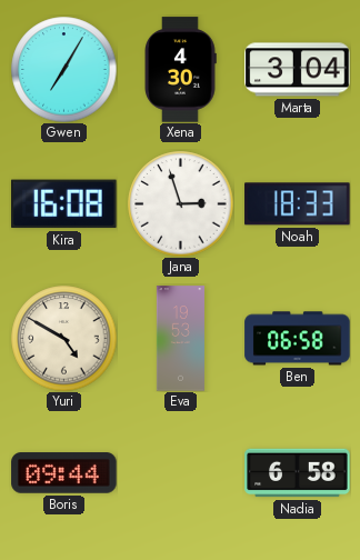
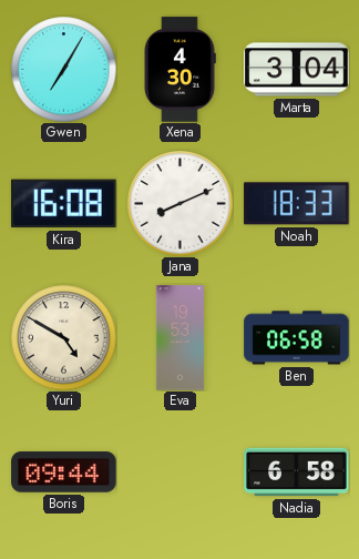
Jana: 2:57 -> 8:11 (179, 203)
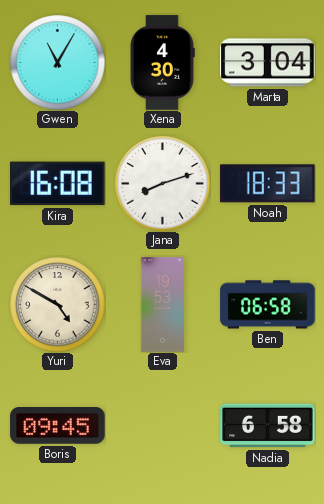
Gwen: 7:05 -> 11:05 (57, 62)
Jana: 8:11 -> 8:12 (162, 183)
Boris: 09:44 -> 09:45 (58, 426)
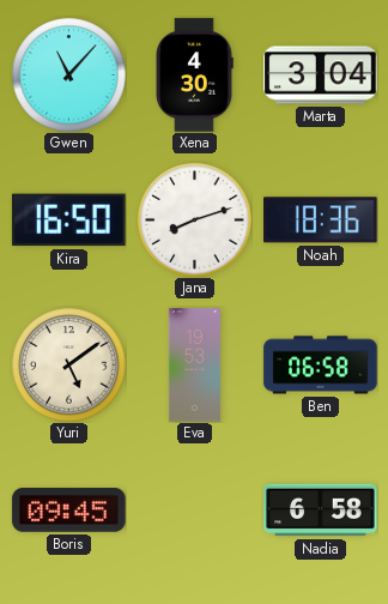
Gwen: 11:05 -> 11:07 (68, 74)
Kira: 16:08 -> 16:50 (69, 221)
Noah: 18:33 -> 18:36 (321, 221)
Yuri: 4:50 -> 5:09 (68, 364)
